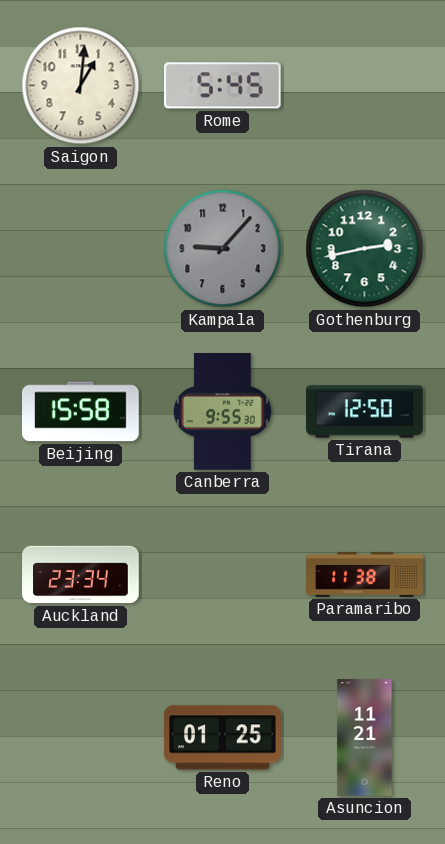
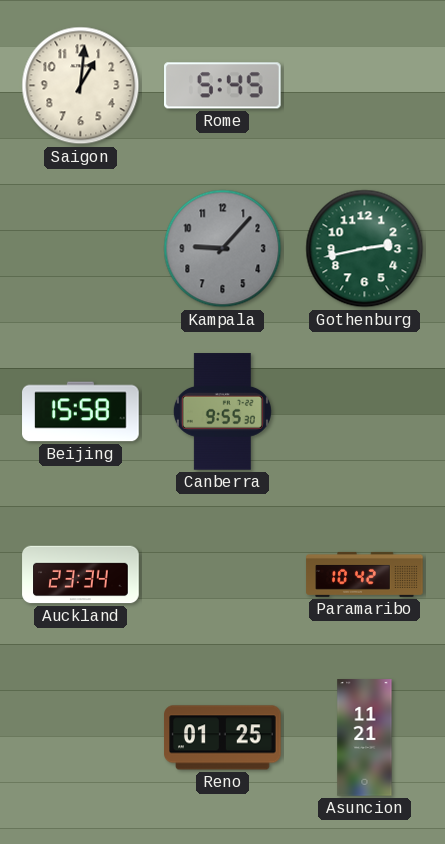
Tirana: 12:50 -> none (365, 412)
Paramaribo: 11:38 -> 10:42 (365, 574)
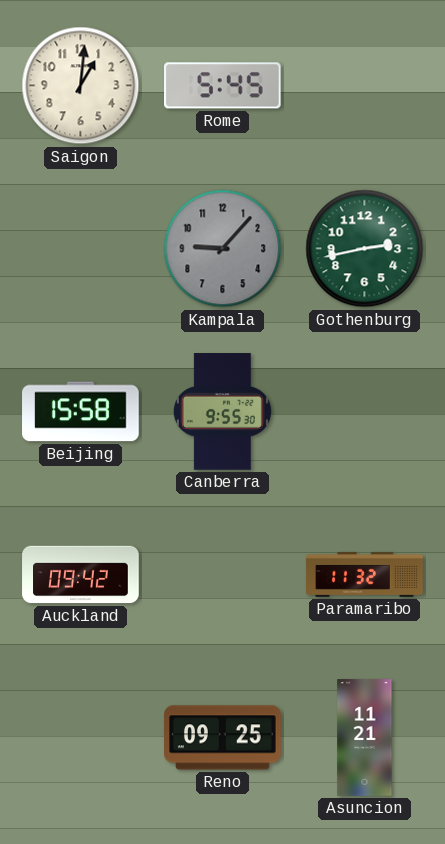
Auckland: 23:34 -> 09:42 (81, 575)
Paramaribo: 10:42 -> 11:32 (365, 574)
Reno: 01:25 -> 09:25 (223, 738)
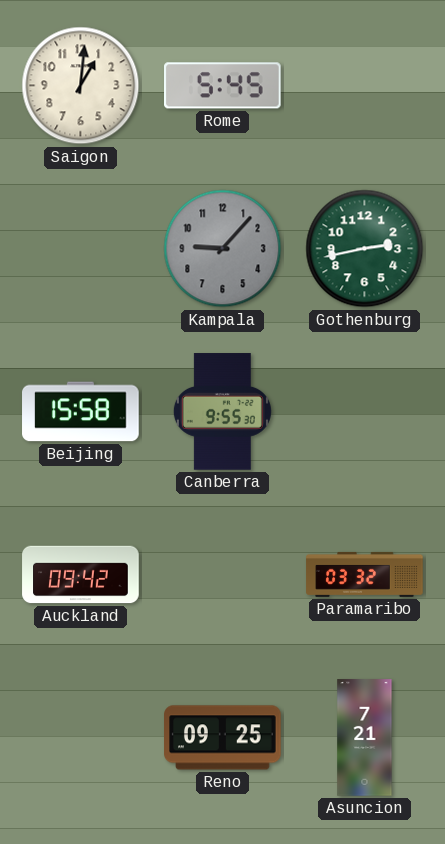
Paramaribo: 11:32 -> 03:32 (365, 574)
Asuncion: 11:21 -> 7:21 (365, 738)
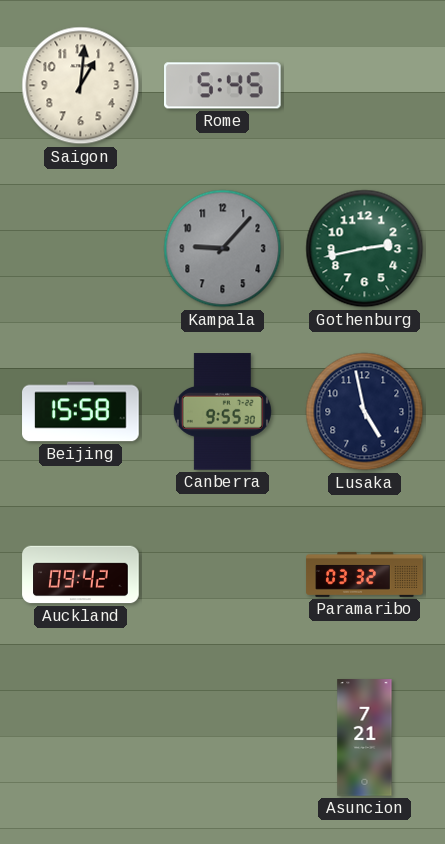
Lusaka: none -> 4:58 (365, 412)
Reno: 09:25 -> none (223, 738)
